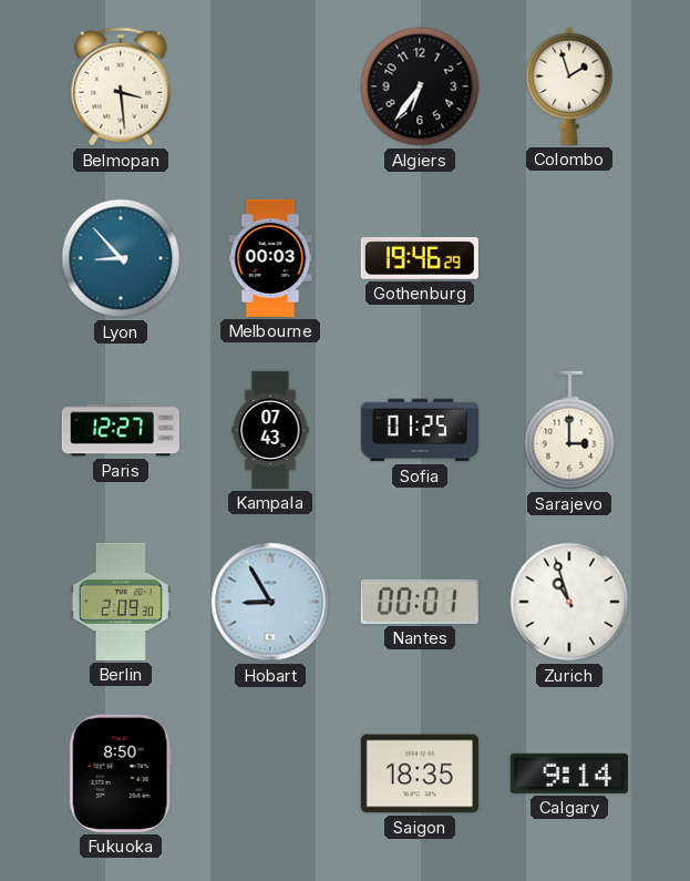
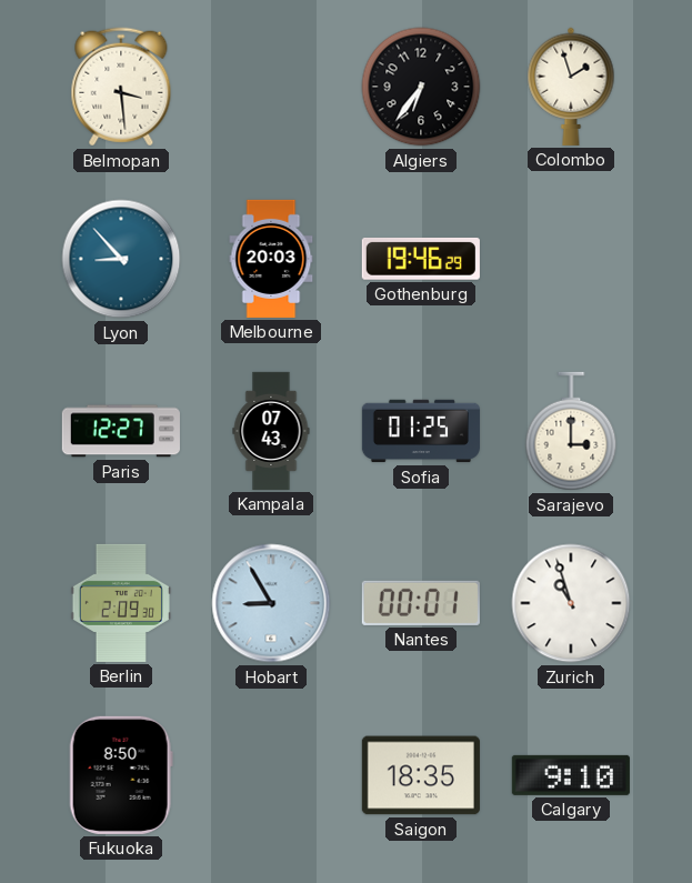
Melbourne: 00:03 -> 20:03 (271, 259)
Calgary: 9:14 -> 9:10 (571, 775)
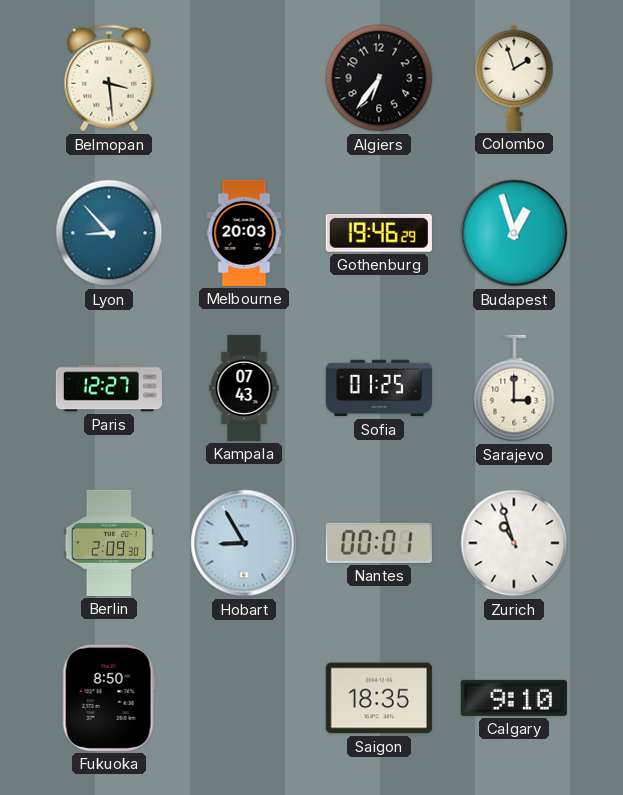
Budapest: none -> 12:57 (514, 233)
